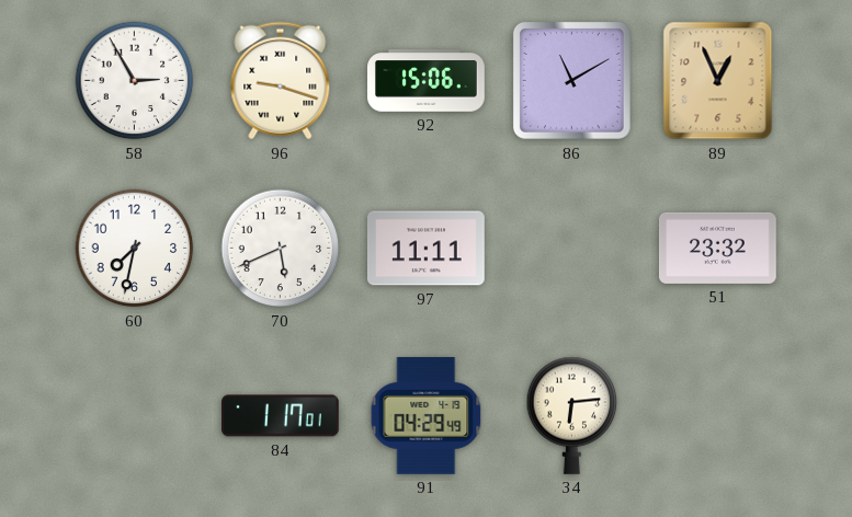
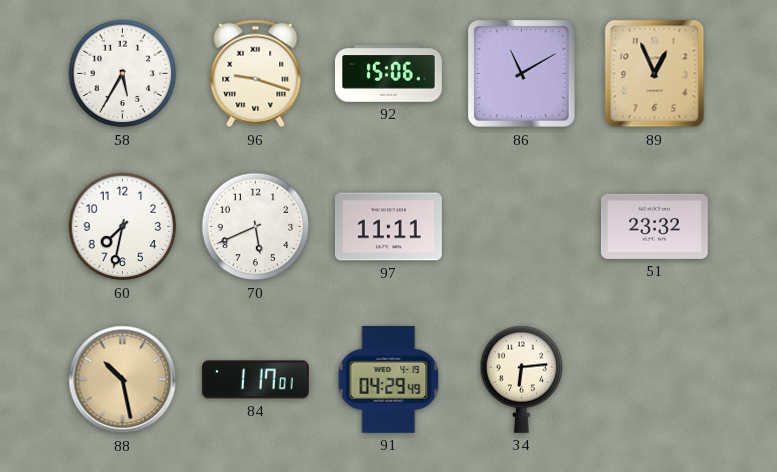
58: 2:55 -> 5:35 (123, 74)
88: none -> 10:28 (123, 380)
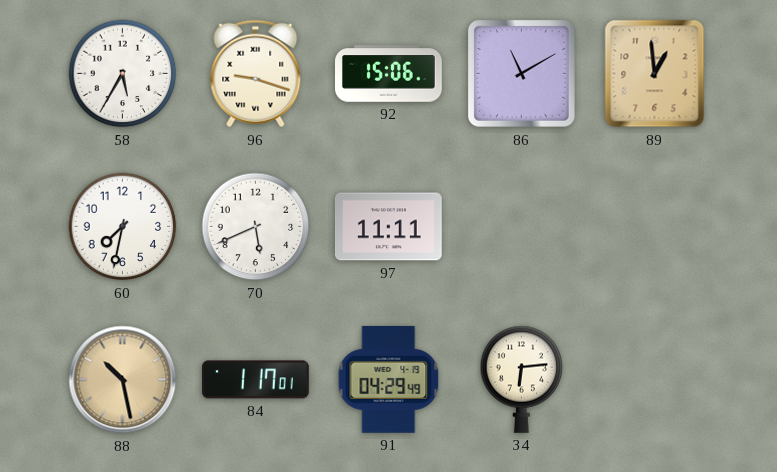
89: 12:56 -> 12:59 (655, 74)
51: 23:32 -> none (654, 226)
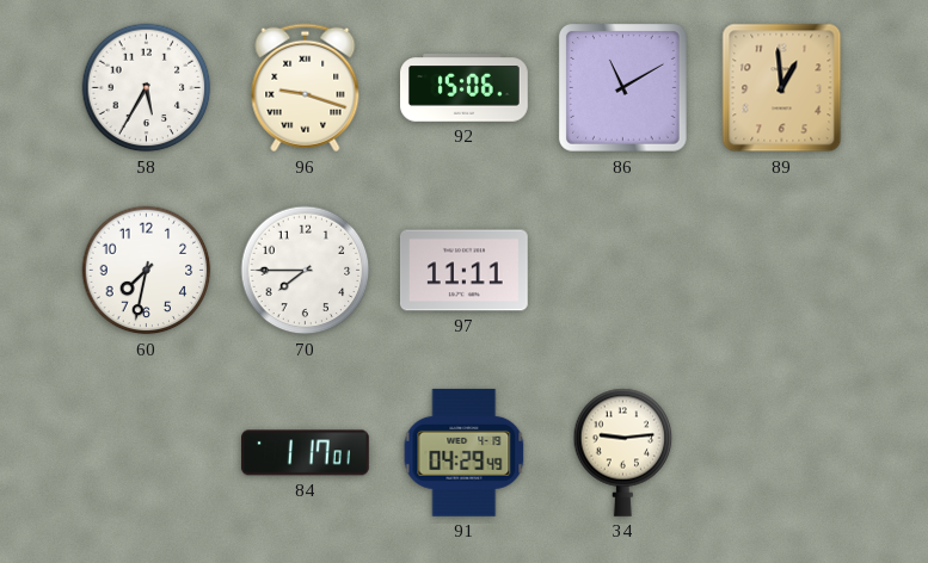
70: 5:41 -> 7:45 (306, 271)
88: 10:28 -> none (123, 380)
34: 6:14 -> 9:14 (623, 452)
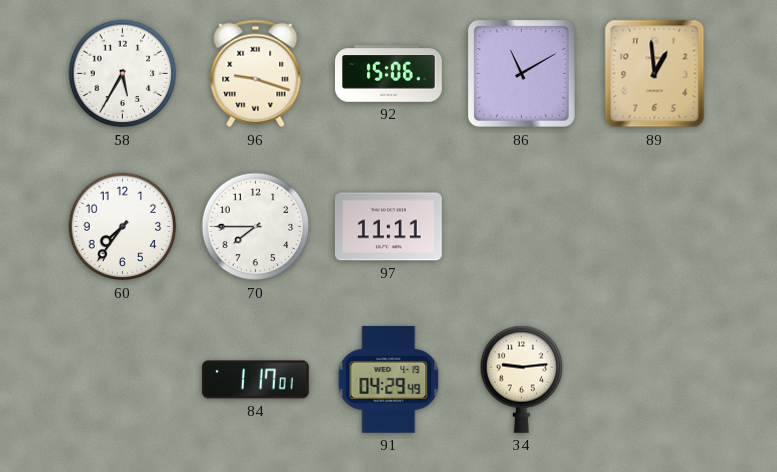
60: 7:32 -> 7:36 (123, 227)
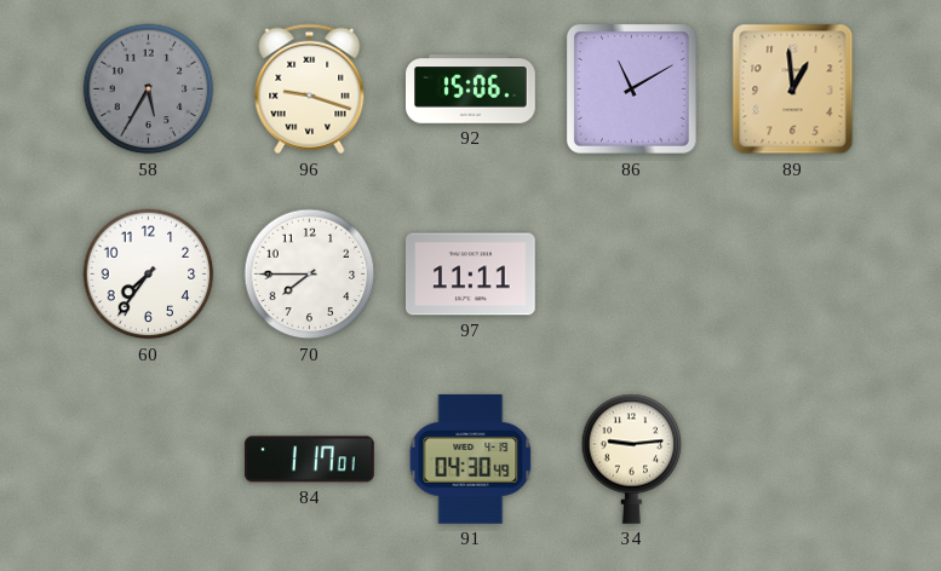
58 dial: white -> grey (149, 90)
91: 04:29 -> 04:30 (471, 458)
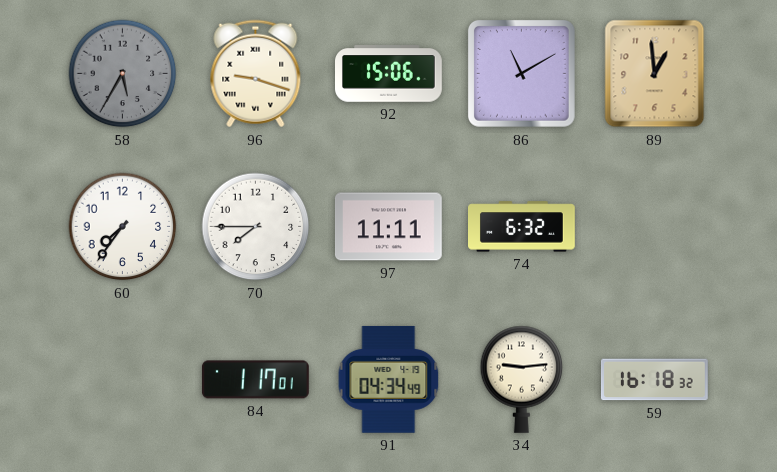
74: none -> 6:32 (522, 227)
91: 04:30 -> 04:34 (389, 379)
59: none -> 16:18 (655, 380)
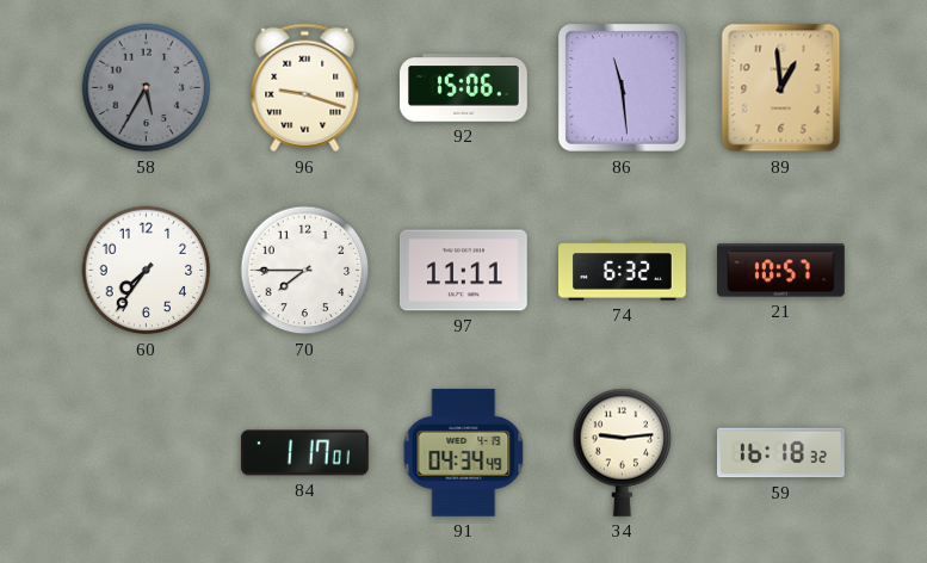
86: 11:10 -> 11:29 (623, 88)
21: none -> 10:57 (781, 271)
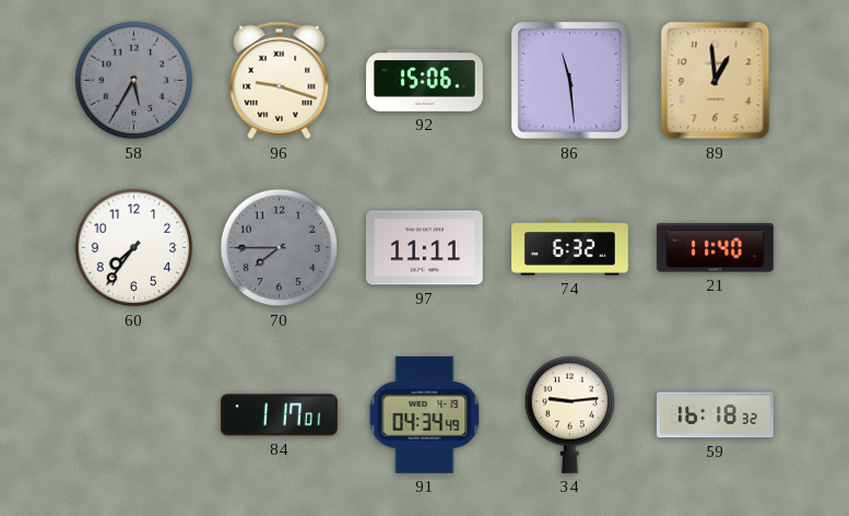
70 dial: white -> grey (280, 248)
21: 10:57 -> 11:40 (716, 248)
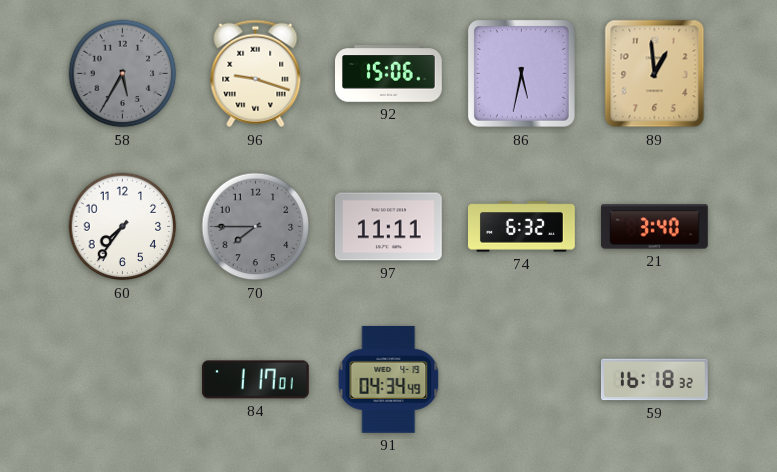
86: 11:29 -> 5:32 (522, 74)
21: 11:40 -> 3:40 (655, 227)
34: 9:14 -> none (570, 414)
